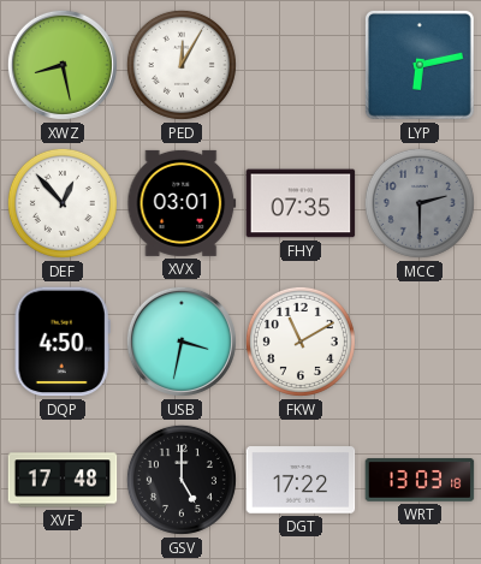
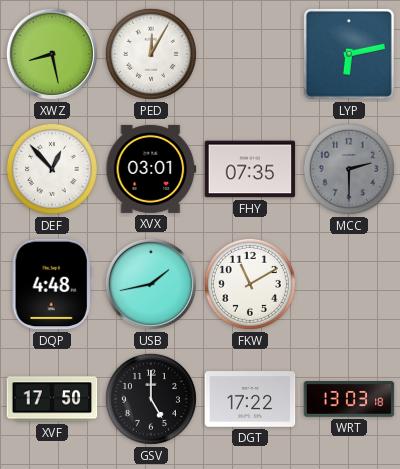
DQP: 4:50 -> 4:48 (52, 284)
USB: 3:32 -> 1:43 (151, 284)
XVF: 17:48 -> 17:50 (52, 399)
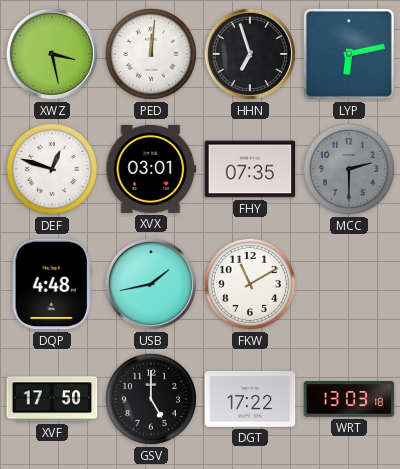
XWZ: 8:28 -> 3:28 (52, 54)
PED: 12:05 -> 12:01 (151, 54)
HHN: none -> 6:57 (250, 54)
DEF: 12:53 -> 12:48 (52, 169)
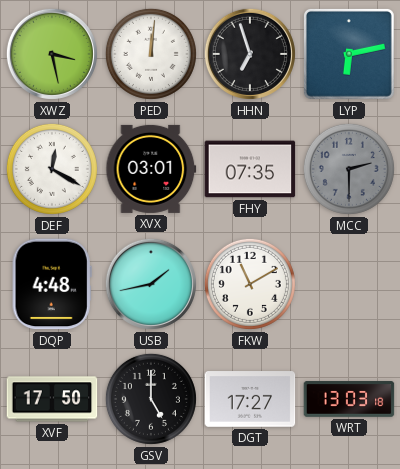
DEF: 12:48 -> 12:20 (52, 169)
DGT: 17:22 -> 17:27 (250, 399)
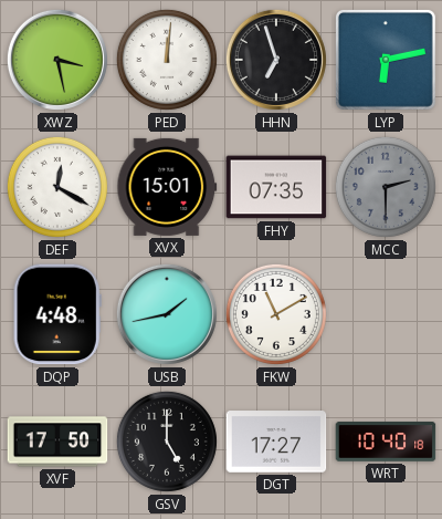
XVX: 03:01 -> 15:01 (167, 187)
WRT: 13:03 -> 10:40 (386, 442)
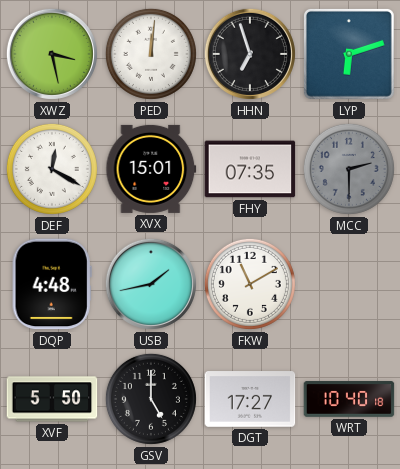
LYP: 6:13 -> 6:12 (349, 54)
XVF: 17:50 -> 5:50 (52, 399)
